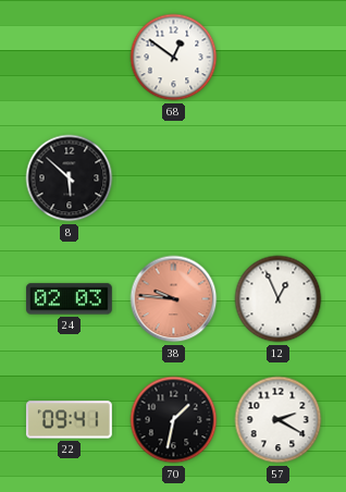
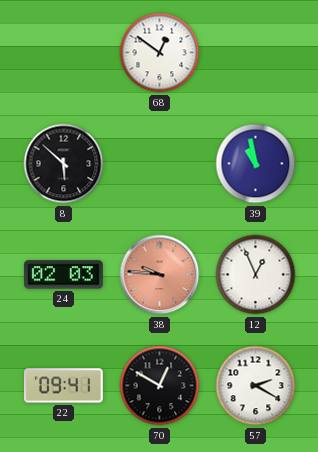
39: none -> 10:58 (256, 164)
70: 1:32 -> 12:50 (160, 386)
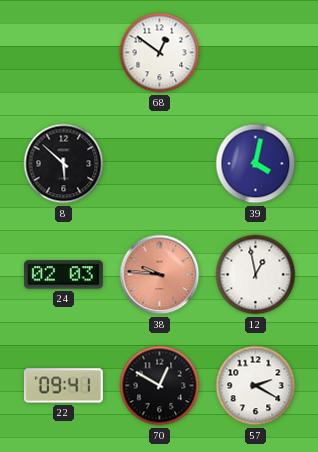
39: 10:58 -> 4:02 (256, 164)
12: 12:56 -> 12:58 (256, 275)
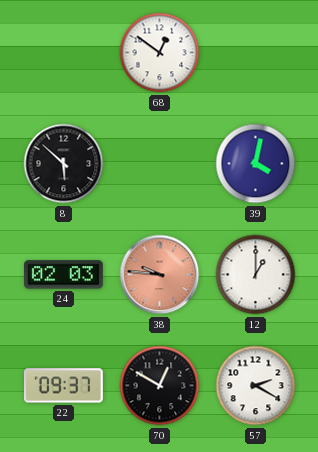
12: 12:58 -> 1:00 (256, 275)
22: 09:41 -> 09:37 (63, 386)
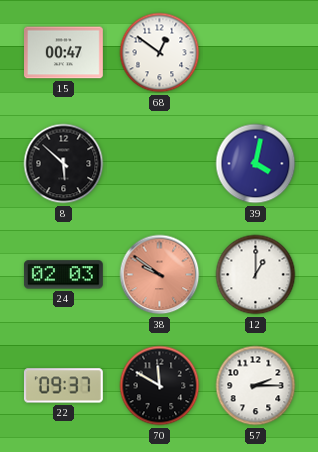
15: none -> 00:47 (64, 53)
38: 9:46 -> 9:51 (160, 275)
70: 12:50 -> 11:50 (160, 386)
57: 2:20 -> 2:15 (256, 386)
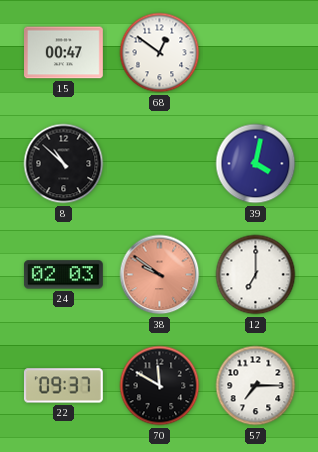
8: 5:52 -> 10:52 (64, 164)
12: 1:00 -> 7:00 (256, 275)
57: 2:15 -> 7:15 (256, 386)
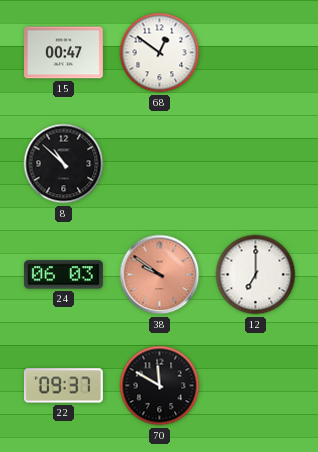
39: 4:02 -> none (256, 164)
24: 02:03 -> 06:03 (63, 275)
57: 7:15 -> none (256, 386)
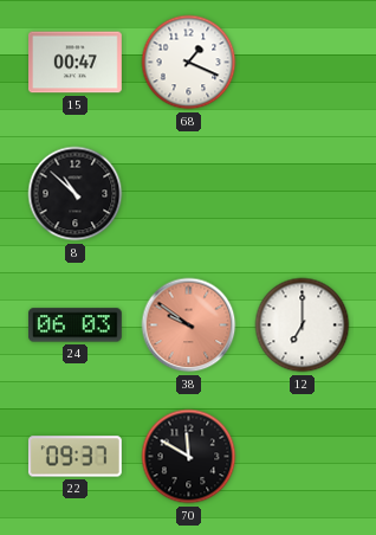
68: 12:51 -> 1:19 (189, 63)
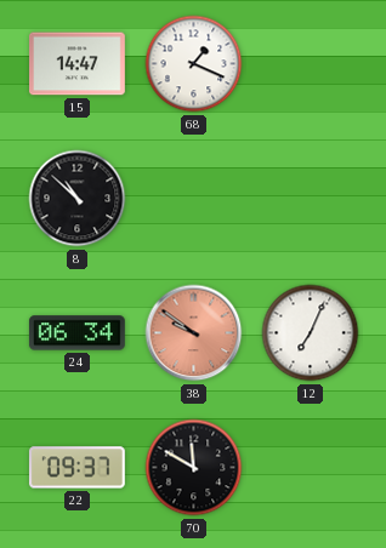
15: 00:47 -> 14:47 (78, 64)
24: 06:03 -> 06:34 (76, 333)
12: 7:00 -> 7:04 (311, 333)
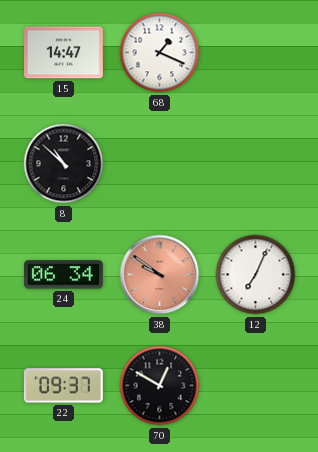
70: 11:50 -> 12:50 (160, 386)
